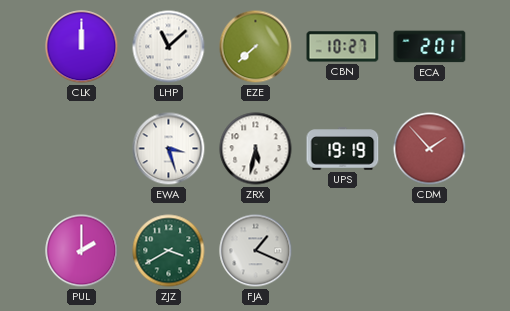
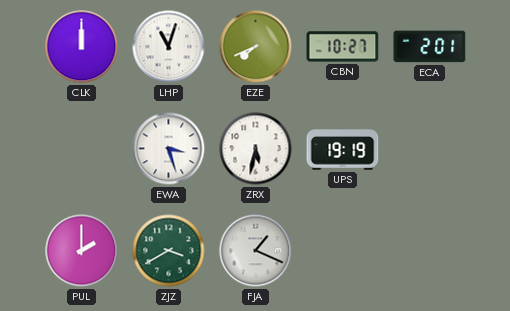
LHP: 11:08 -> 11:03 (169, 47)
EZE: 7:38 -> 7:41 (256, 47)
CDM: 1:53 -> none (430, 149)
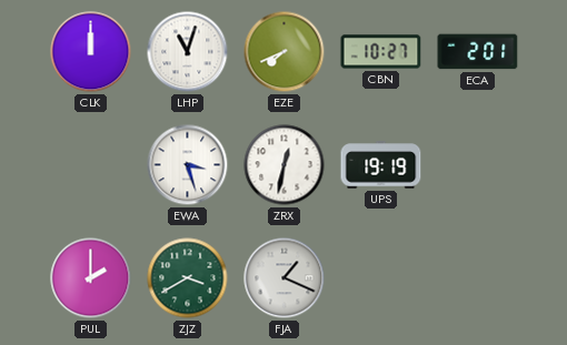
ZRX: 5:32 -> 12:32 (285, 165)
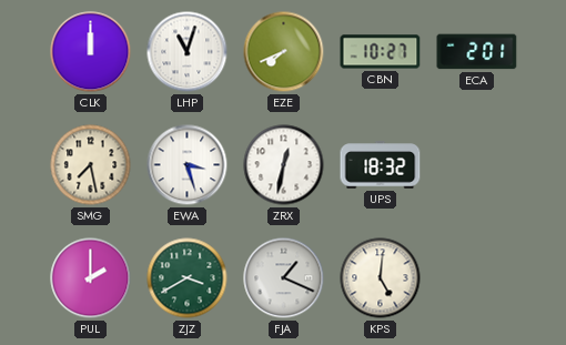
SMG: none -> 7:28 (91, 165)
UPS: 19:19 -> 18:32 (381, 165)
KPS: none -> 5:01 (381, 278)
